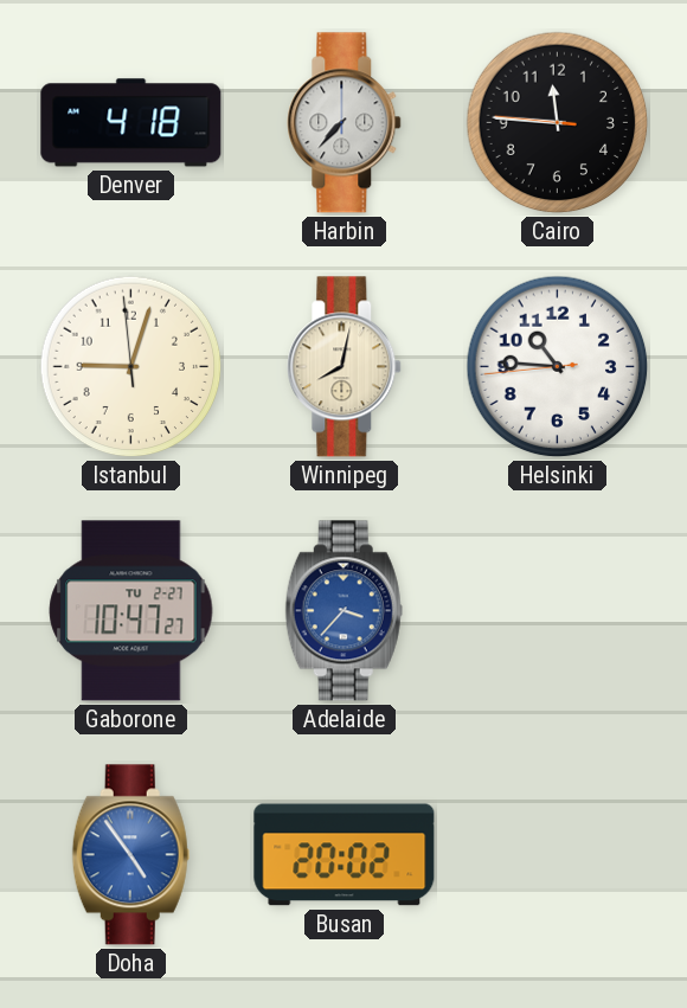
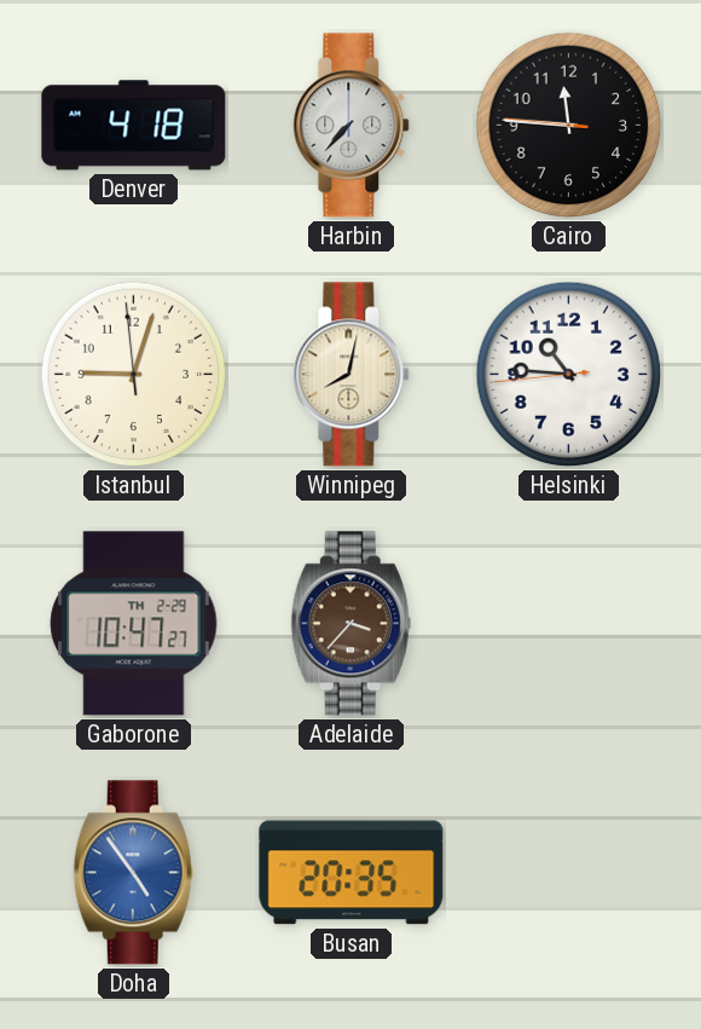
Gaborone date: TU 2-27 -> TH 2-29 (134, 624)
Adelaide dial: blue -> brown (350, 624)
Busan: 20:02 -> 20:35 (352, 873)
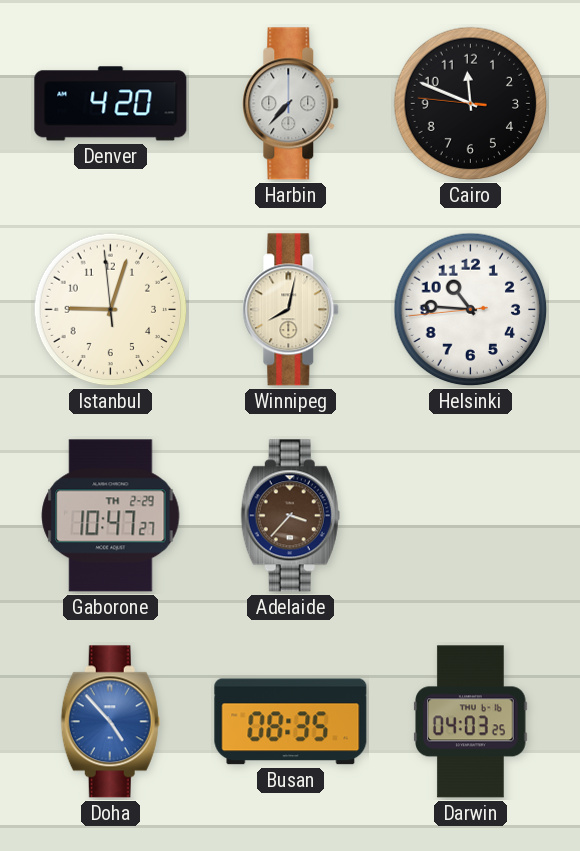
Denver: 4:18 -> 4:20 (111, 104)
Cairo: 11:45 -> 11:48 (471, 104)
Doha: 4:54 -> 4:53 (110, 722)
Busan: 20:35 -> 08:35 (291, 722)
Darwin: none -> 04:03 (471, 722)
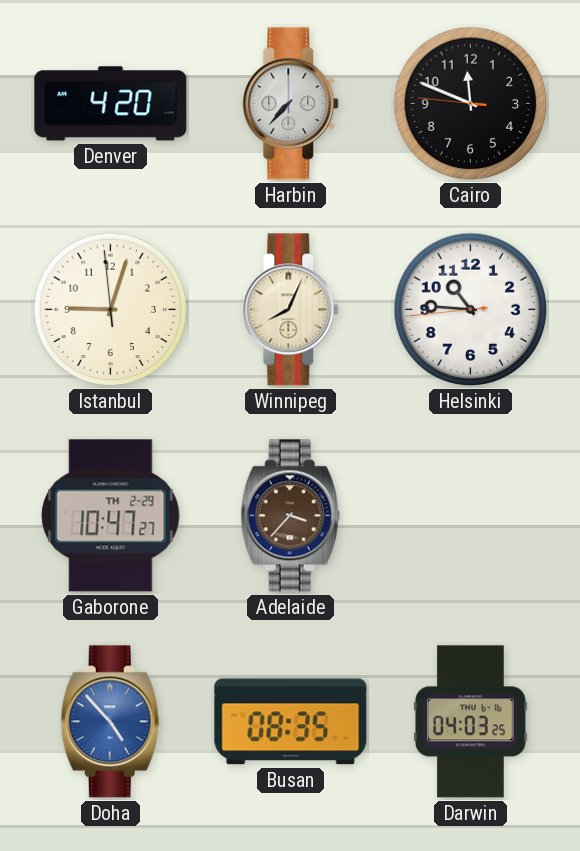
Winnipeg: 8:02 -> 8:04 (291, 310)
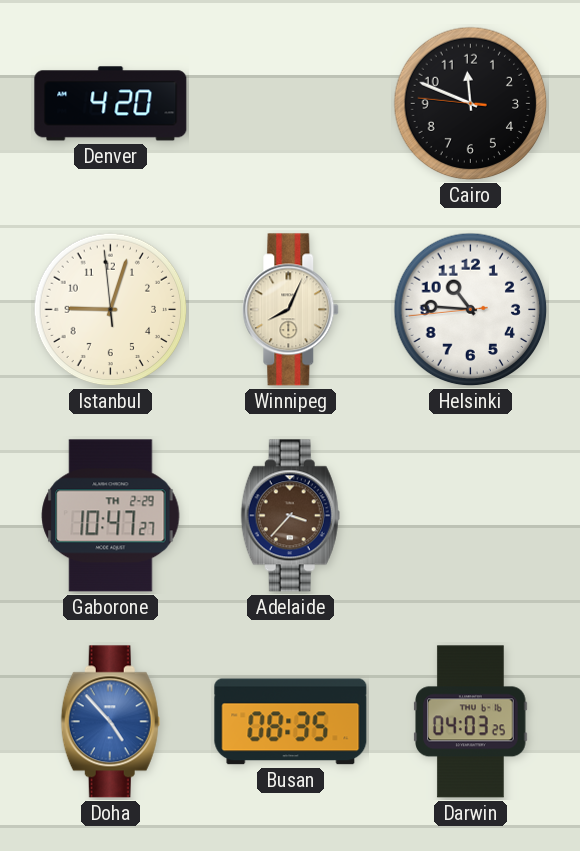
Harbin: 7:37 -> none (291, 104)
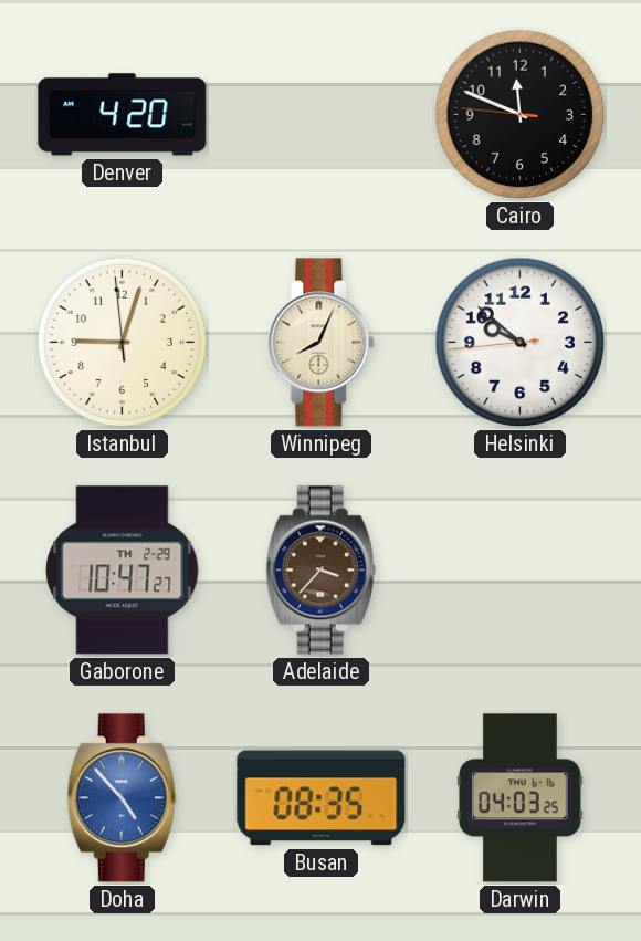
Helsinki: 10:45 -> 9:51 (521, 343)
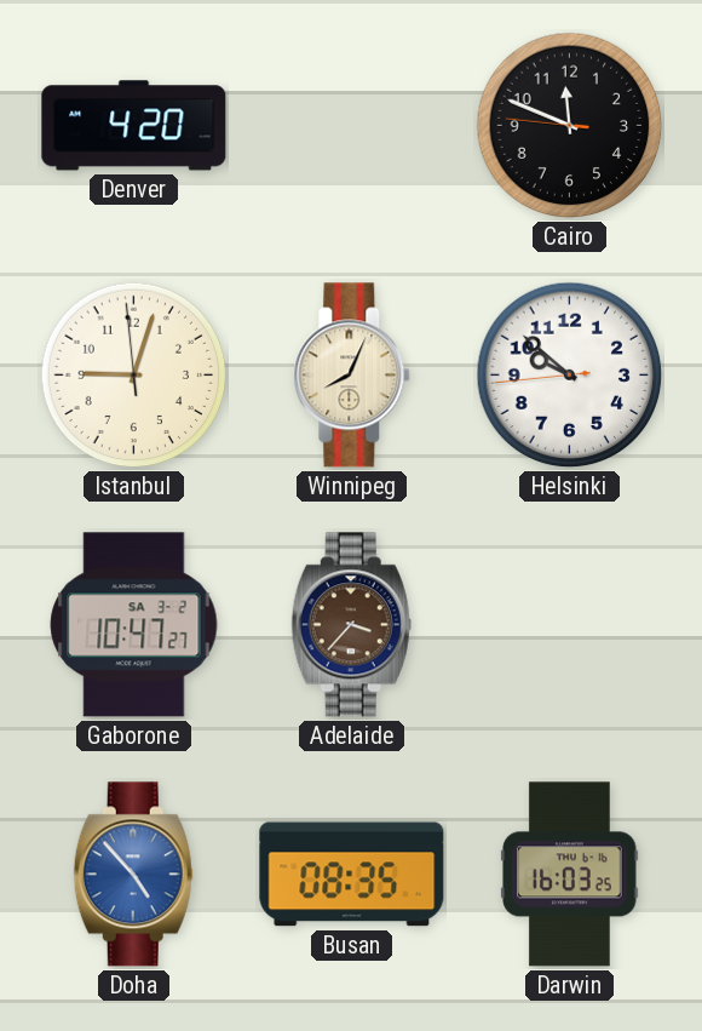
Gaborone date: TH 2-29 -> SA 3-2 (134, 625)
Darwin: 04:03 -> 16:03 (570, 875)
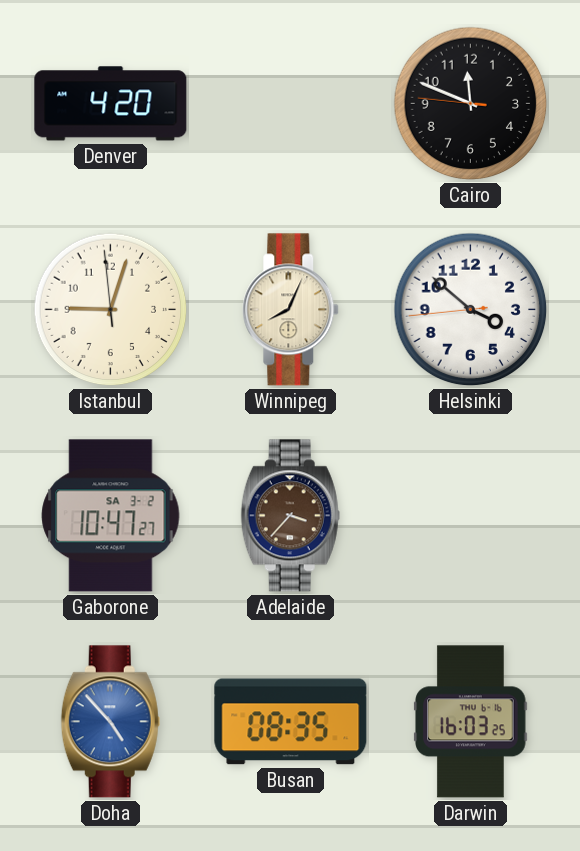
Helsinki: 9:51 -> 3:51 (471, 310)
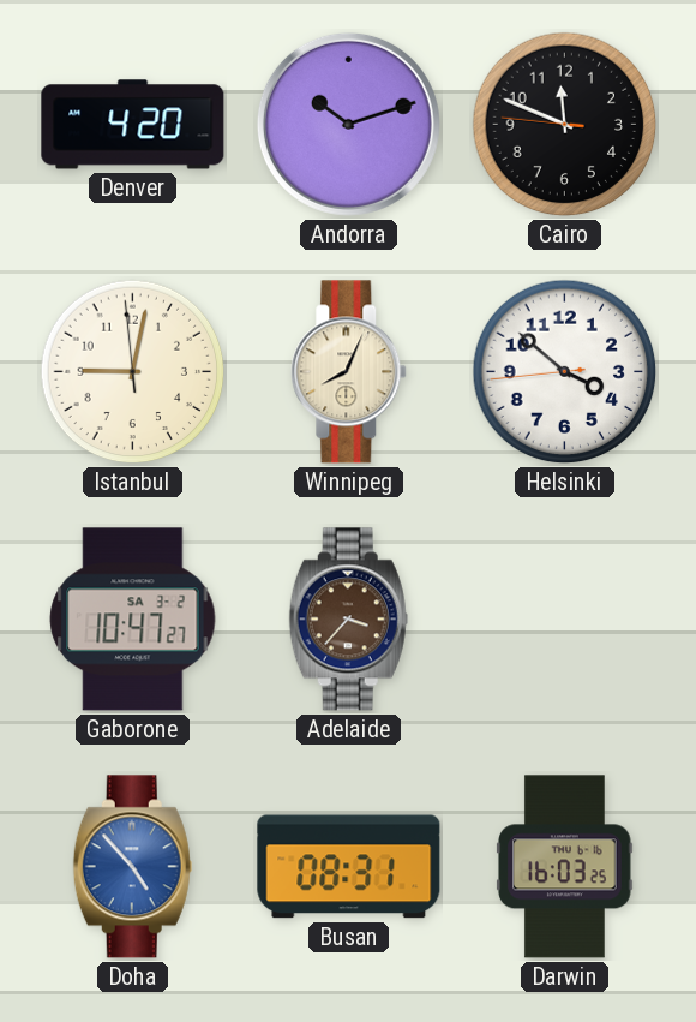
Andorra: none -> 10:12 (348, 124)
Istanbul: 9:02 -> 9:01 (133, 372)
Busan: 08:35 -> 08:31 (349, 867)
